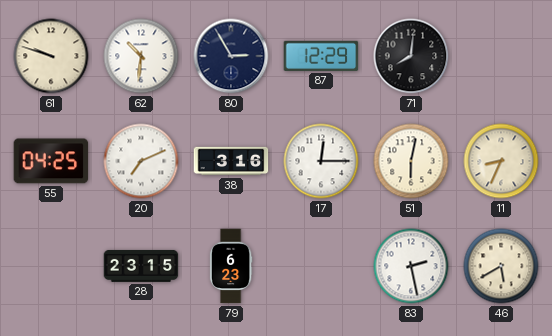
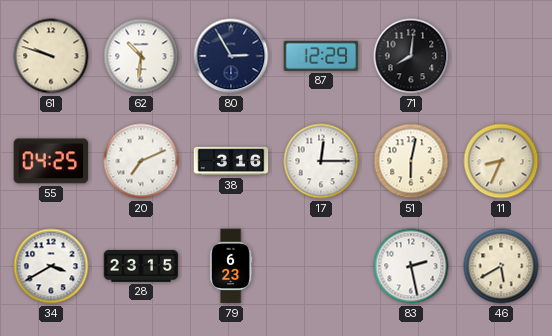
34: none -> 3:40 (51, 266)
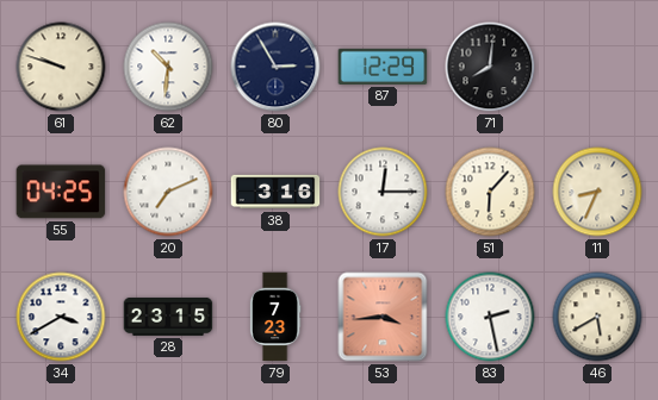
51: 6:02 -> 6:07 (490, 192)
79: 6:23 -> 7:23 (275, 317)
53: none -> 3:44 (383, 317)
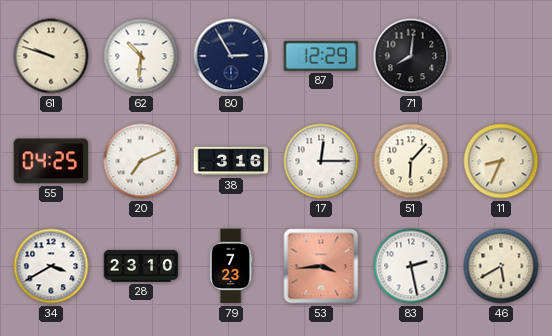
28: 23:15 -> 23:10 (141, 266)
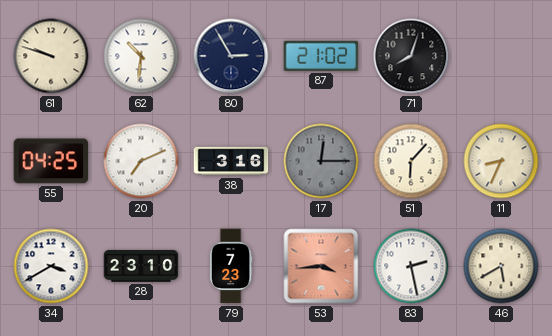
87: 12:29 -> 21:02 (321, 56)
71: 8:01 -> 8:03 (411, 56)
17 dial: white -> grey (321, 161)
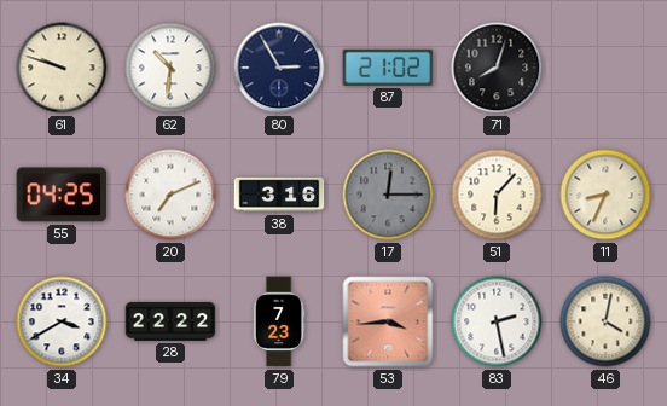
28: 23:10 -> 22:22 (170, 321)
46: 5:40 -> 4:02 (605, 321)
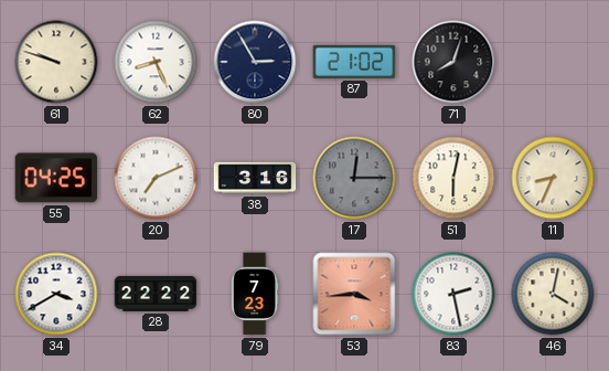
62: 10:31 -> 8:26 (156, 62)
51: 6:07 -> 6:02 (453, 178)
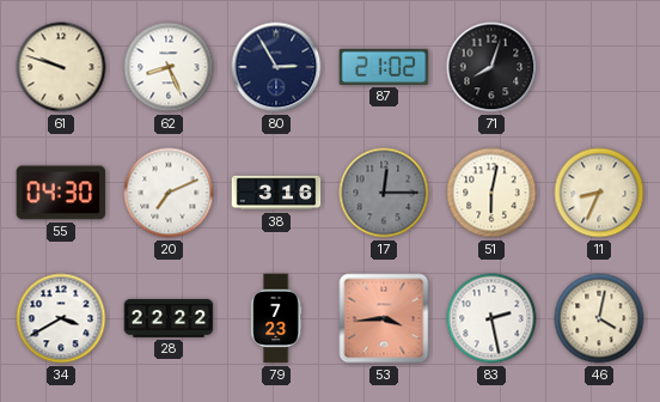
55: 04:25 -> 04:30 (61, 193)
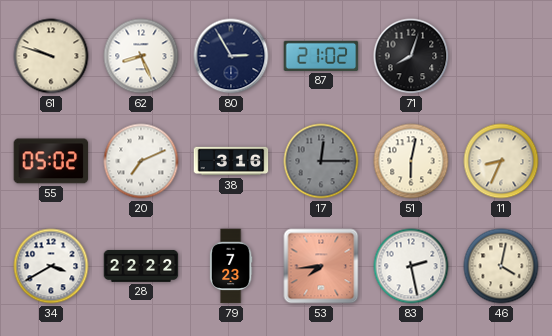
55: 04:30 -> 05:02 (51, 161)
53: 3:44 -> 7:44 (321, 266)
